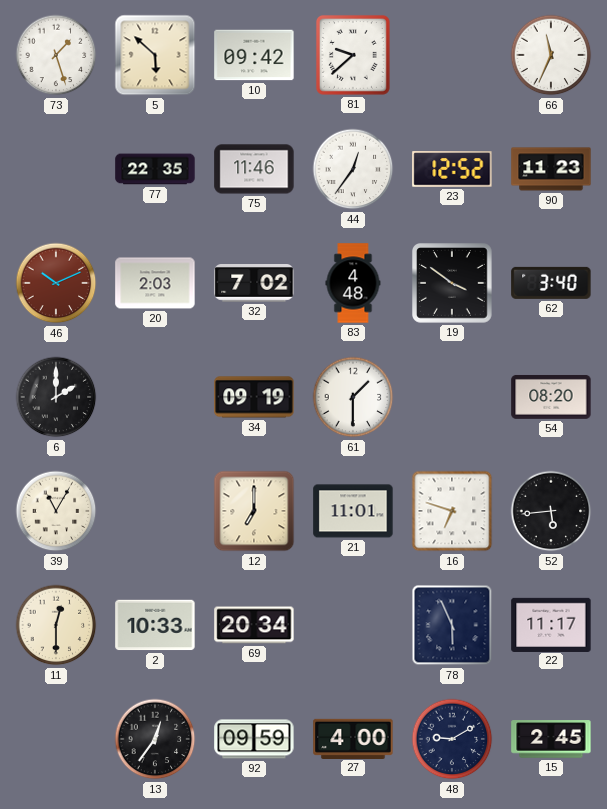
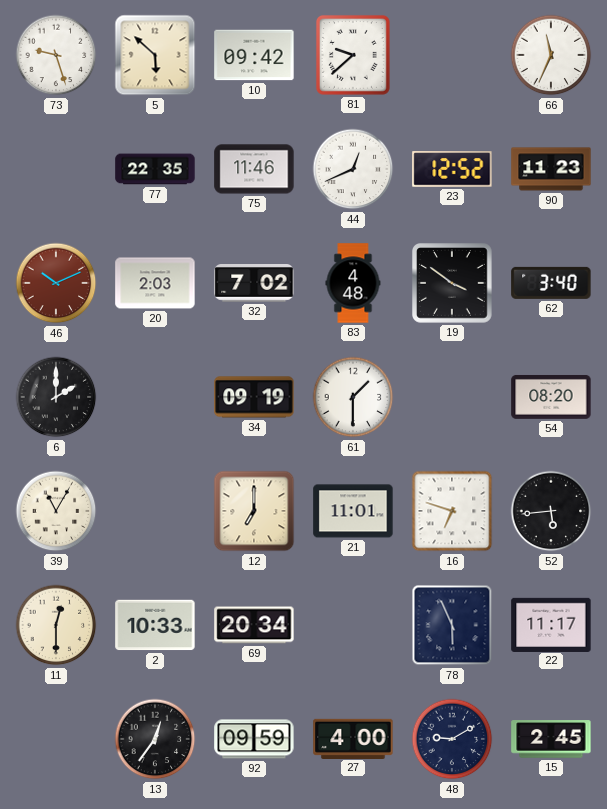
73: 1:27 -> 9:27 (56, 55)
44: 12:36 -> 12:41 (353, 169)
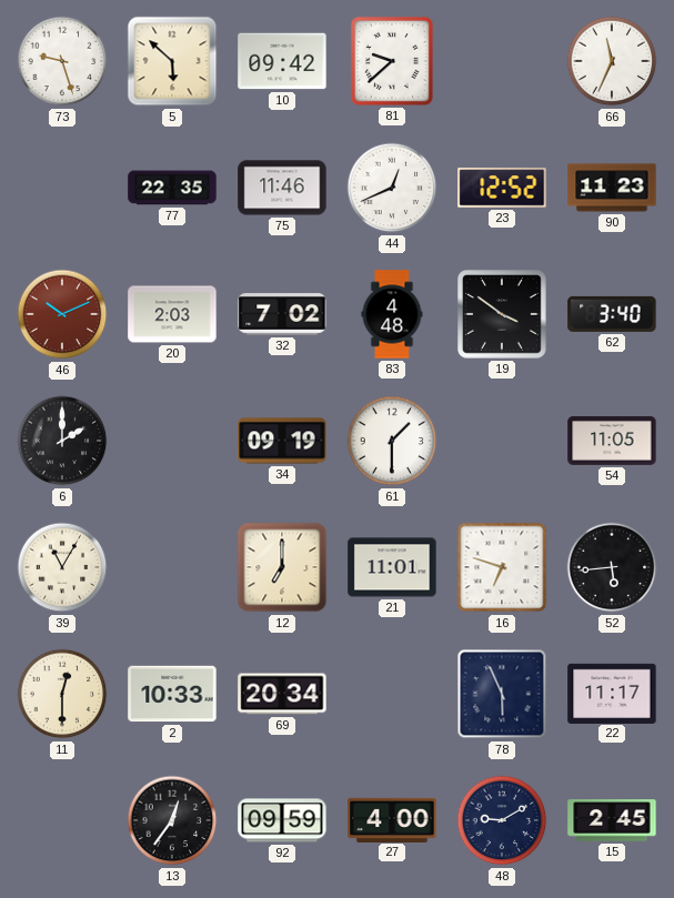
54: 08:20 -> 11:05 (612, 441)
